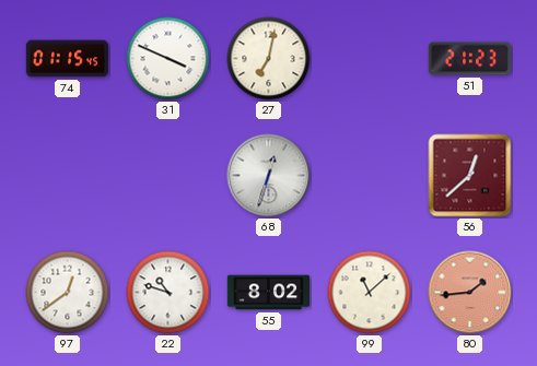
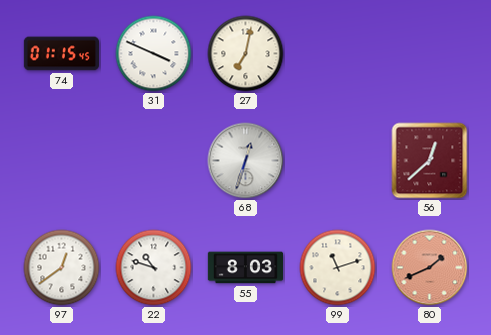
51: 21:23 -> none (469, 59)
55: 8:02 -> 8:03 (245, 268)
99: 11:08 -> 11:12 (338, 268)
80: 1:44 -> 1:41 (430, 268)
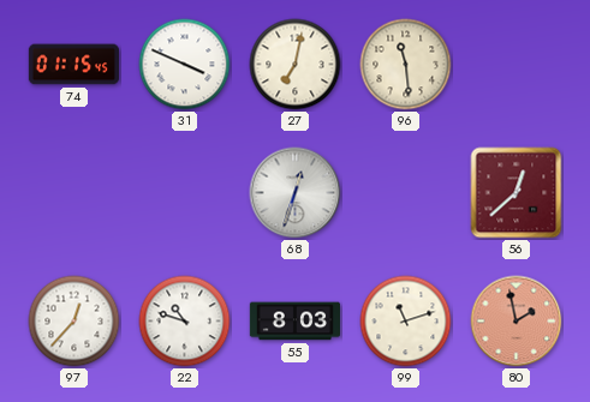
96: none -> 11:29 (406, 65)
97: 12:39 -> 12:37 (75, 322)
80: 1:41 -> 1:58 (517, 322)
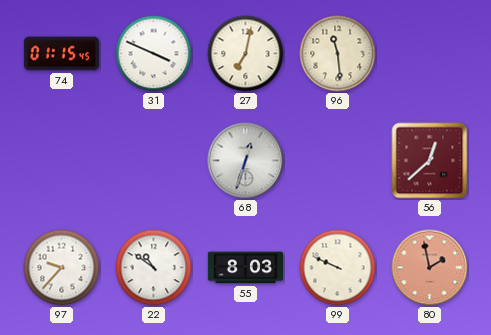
97: 12:37 -> 9:37 (62, 268)
22: 10:48 -> 10:51 (154, 268)
99: 11:12 -> 9:49 (338, 268)
